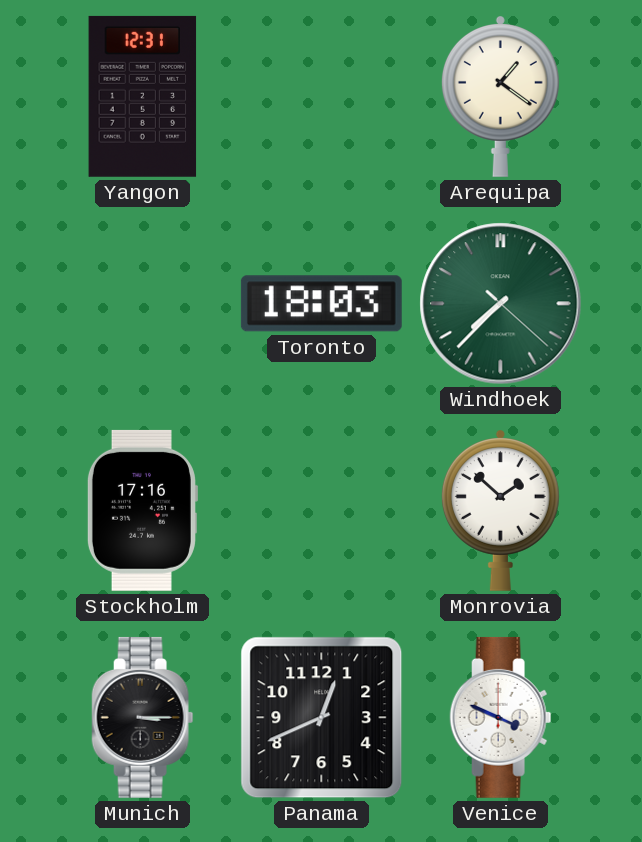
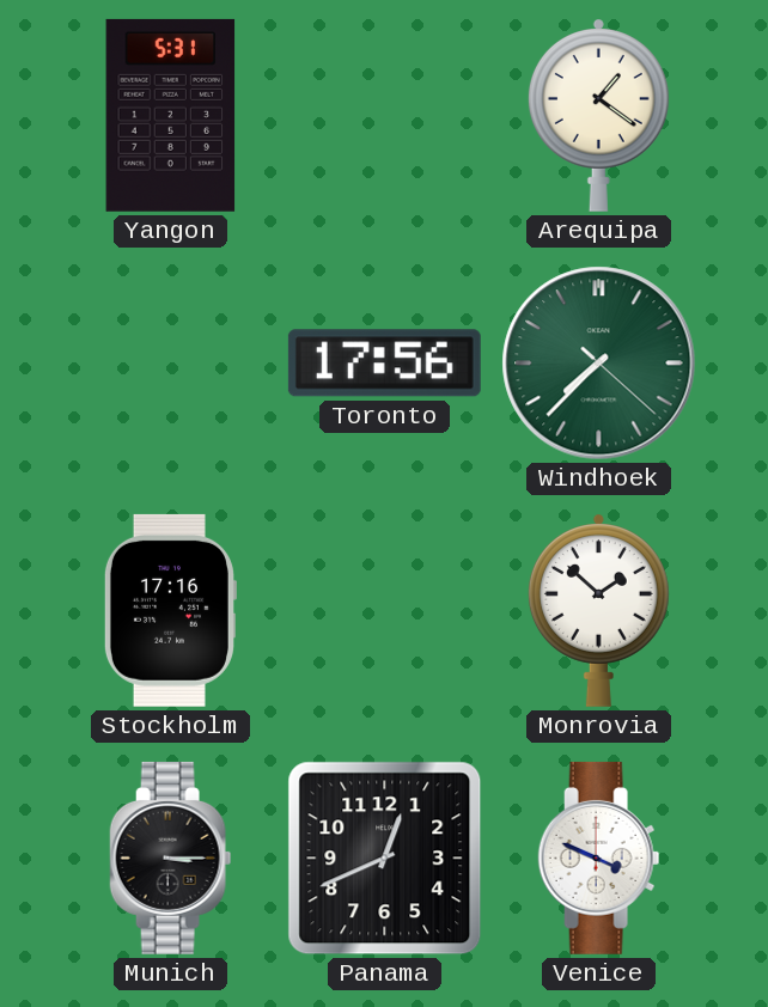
Yangon: 12:31 -> 5:31 (171, 115)
Toronto: 18:03 -> 17:56 (384, 364)
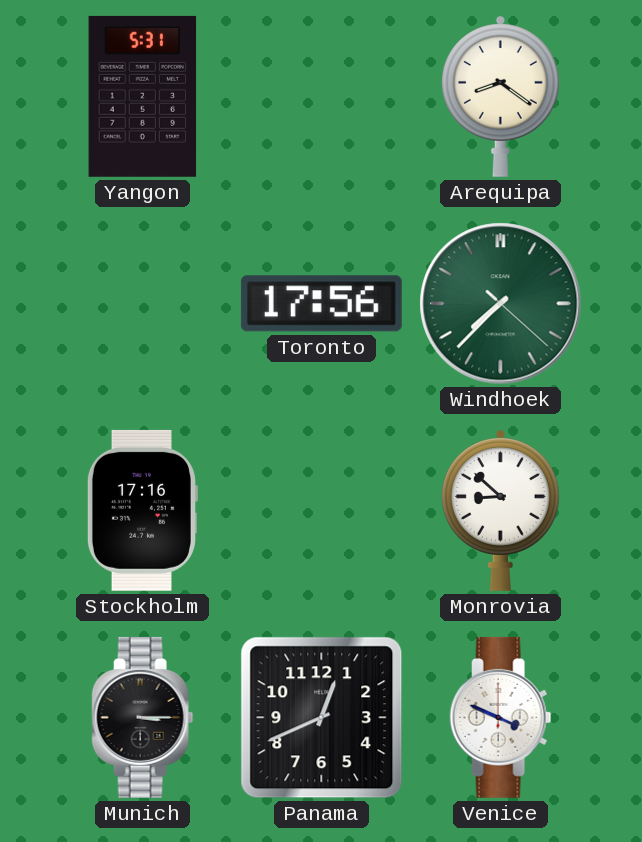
Arequipa: 1:21 -> 8:21 (500, 96)
Monrovia: 1:52 -> 8:52 (500, 510)
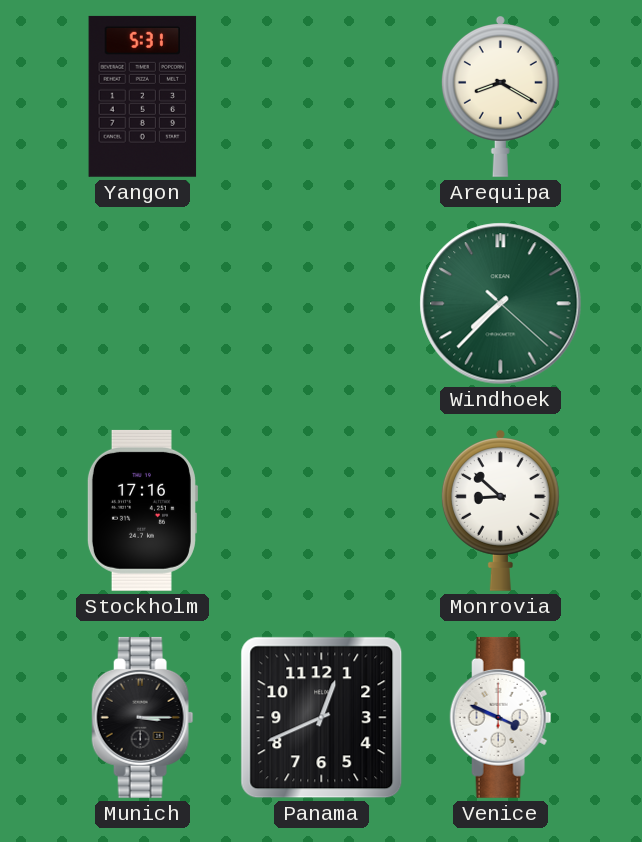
Arequipa: 8:21 -> 8:20 (500, 96)
Toronto: 17:56 -> none (321, 304)
